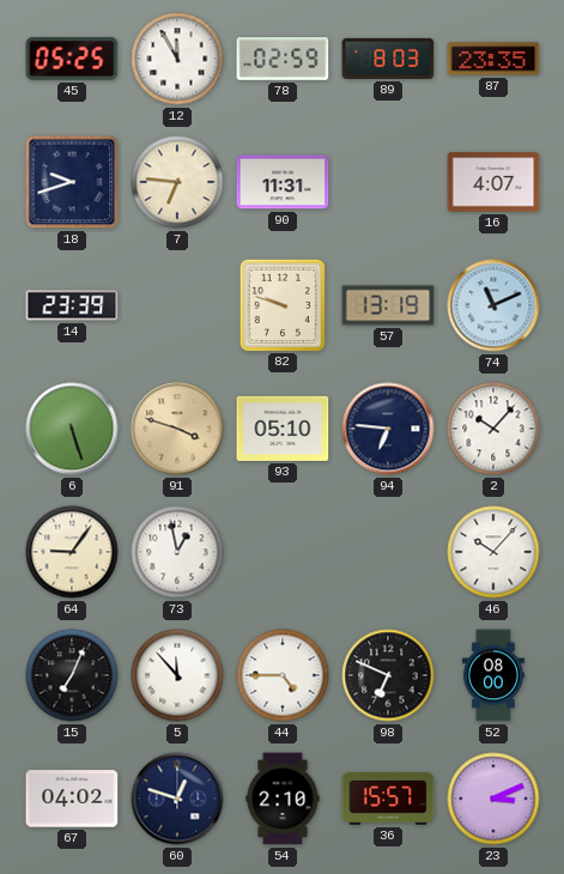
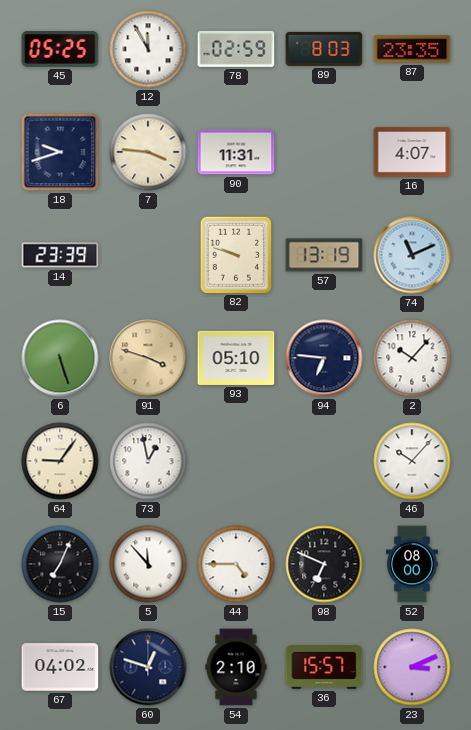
7: 6:46 -> 3:46 (148, 152)
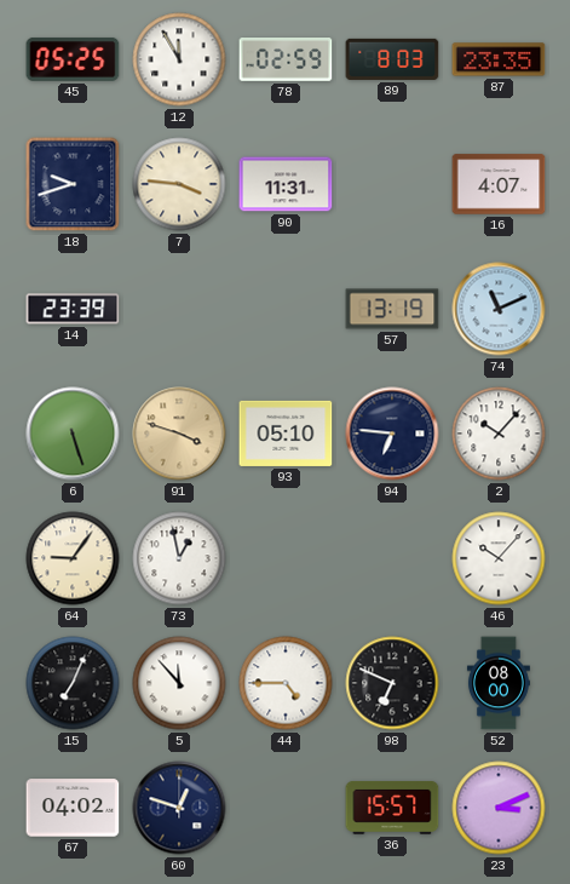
82: 9:48 -> none (235, 254)
54: 2:10 -> none (236, 667)
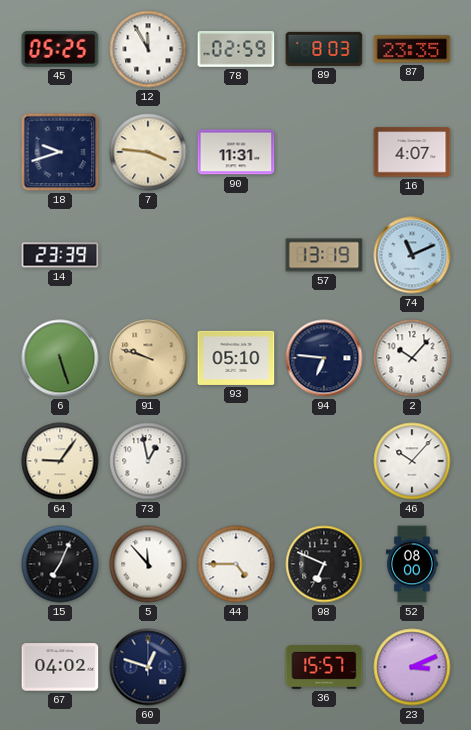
91: 3:48 -> 9:48 (148, 358)
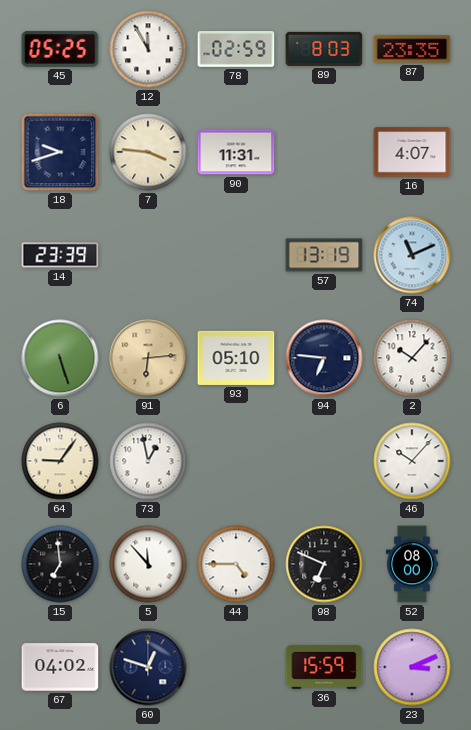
91: 9:48 -> 6:14 (148, 358)
15: 7:04 -> 6:59 (60, 564)
36: 15:57 -> 15:59 (324, 667)
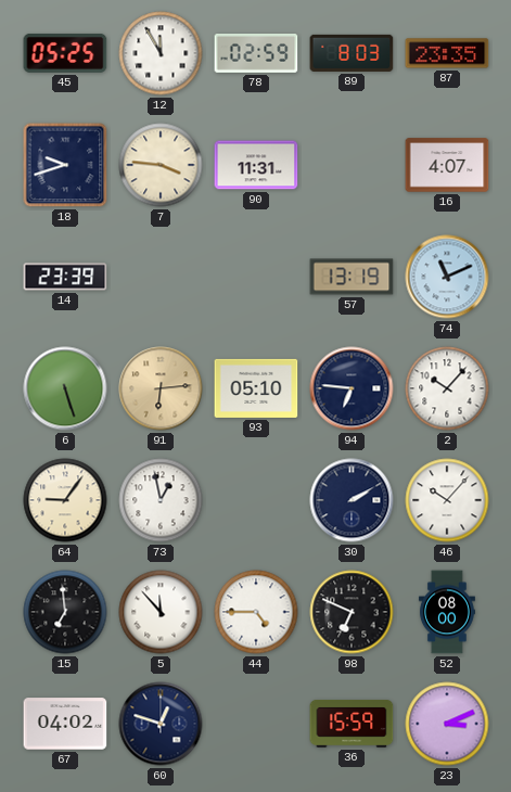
30: none -> 2:10 (352, 500)
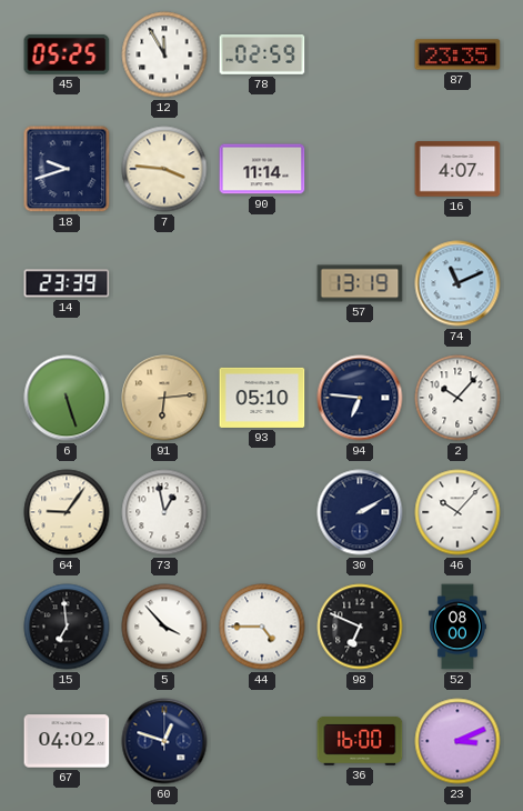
89: 8:03 -> none (352, 53)
90: 11:31 -> 11:14 (262, 169)
5: 11:53 -> 3:53 (164, 627)
36: 15:59 -> 16:00 (360, 741)
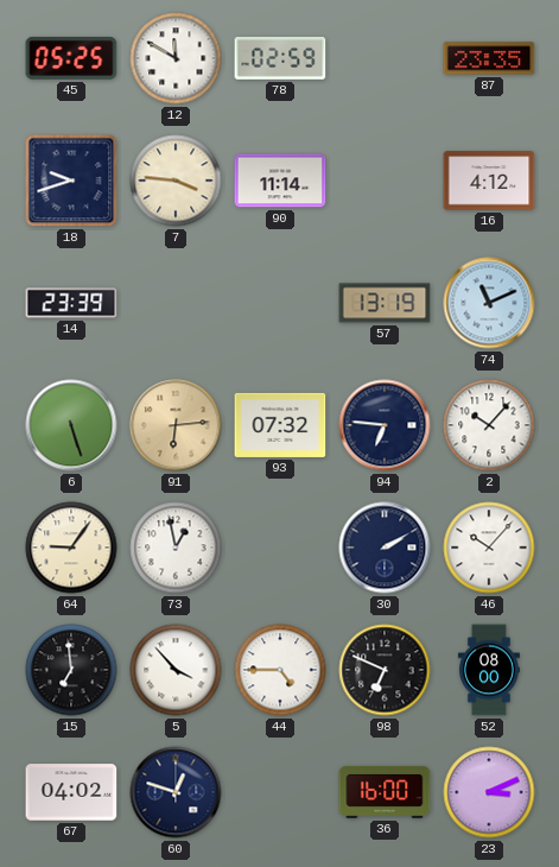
12: 11:55 -> 11:50 (176, 58)
16: 4:07 -> 4:12 (489, 181)
93: 05:10 -> 07:32 (280, 425)
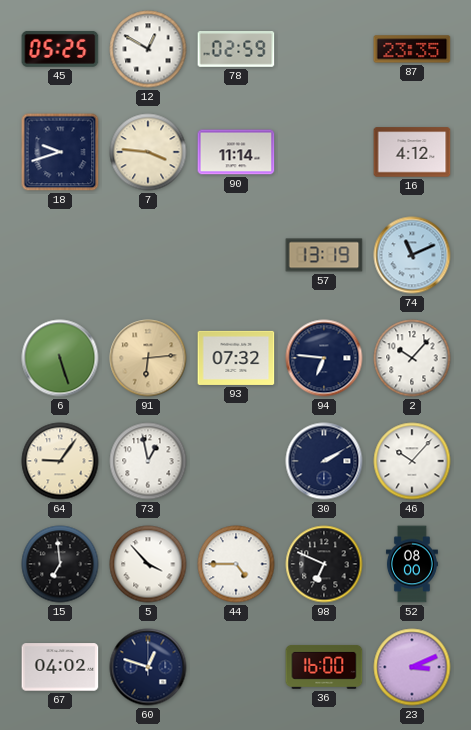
12: 11:50 -> 12:50 (148, 49)
14: 23:39 -> none (71, 303)
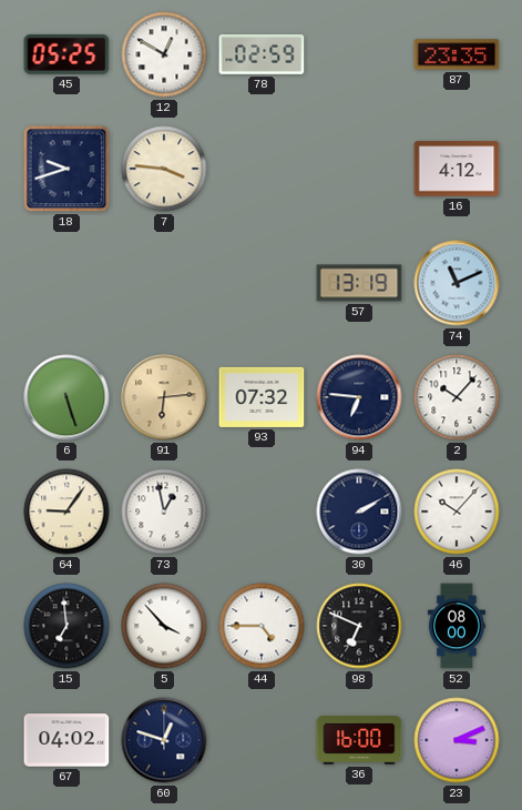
90: 11:14 -> none (236, 152)
